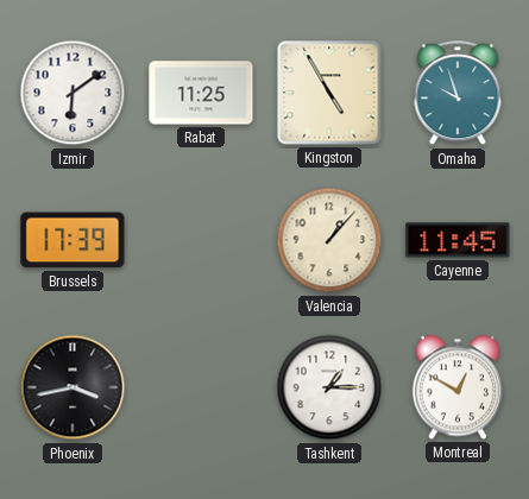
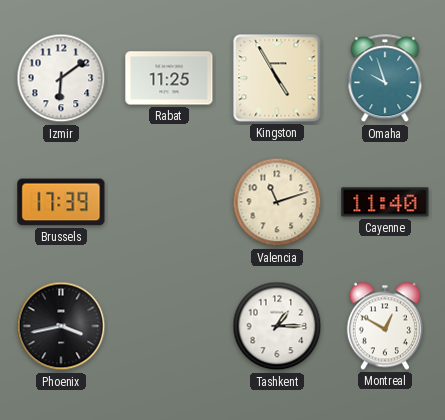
Valencia: 1:07 -> 11:12 (277, 202)
Cayenne: 11:45 -> 11:40 (385, 202)
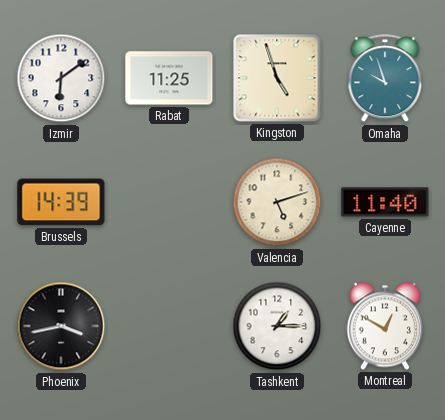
Kingston: 4:55 -> 4:57 (277, 78)
Brussels: 17:39 -> 14:39 (61, 202)
Valencia: 11:12 -> 5:12 (277, 202)
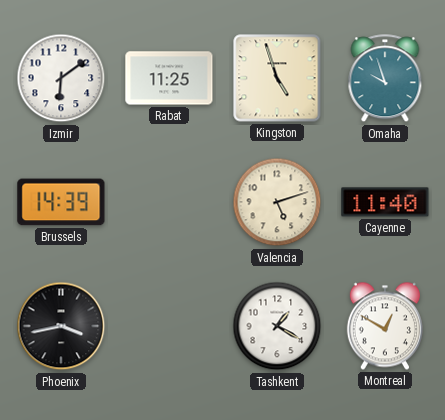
Tashkent: 1:15 -> 1:20 (277, 326)
